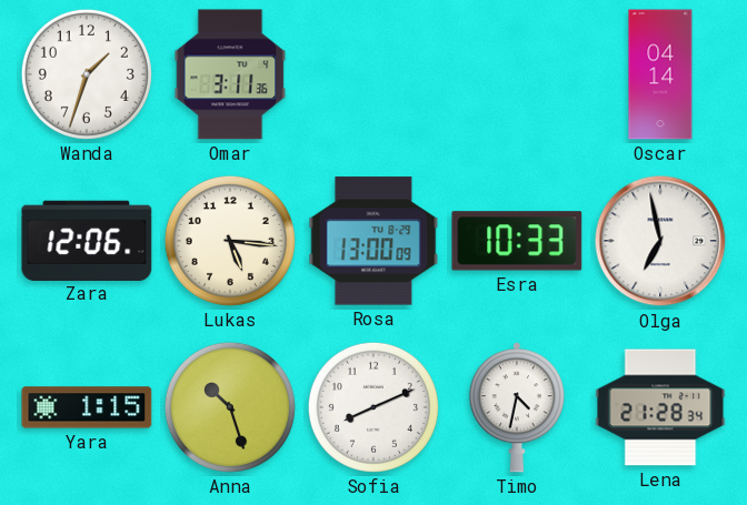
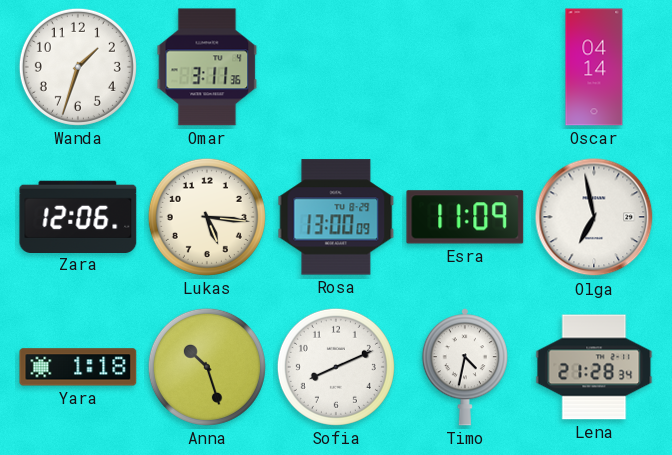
Esra: 10:33 -> 11:09 (465, 217)
Yara: 1:15 -> 1:18 (78, 367)
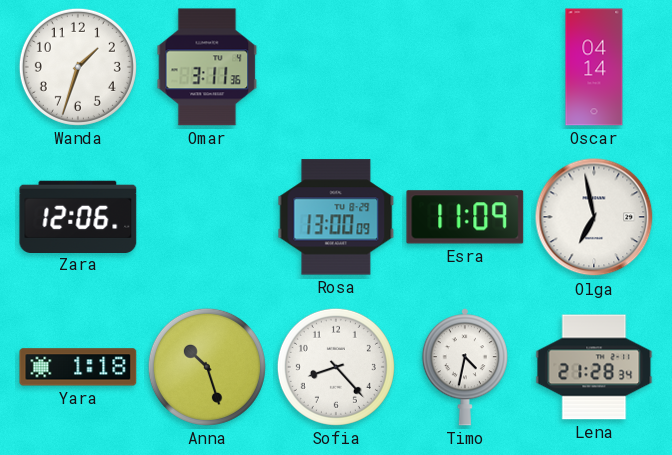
Lukas: 5:16 -> none (207, 217)
Sofia: 8:11 -> 8:23 (336, 367)
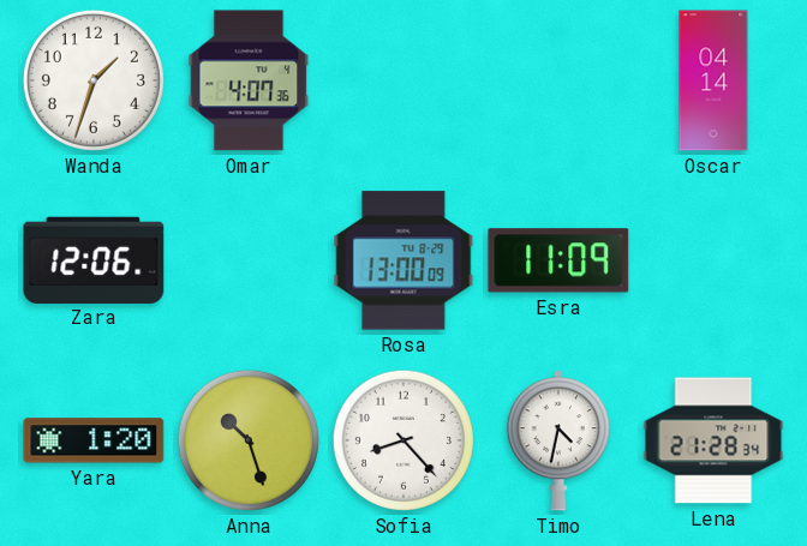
Omar: 3:11 -> 4:07 (249, 80)
Olga: 6:58 -> none (594, 217)
Yara: 1:18 -> 1:20 (94, 440)
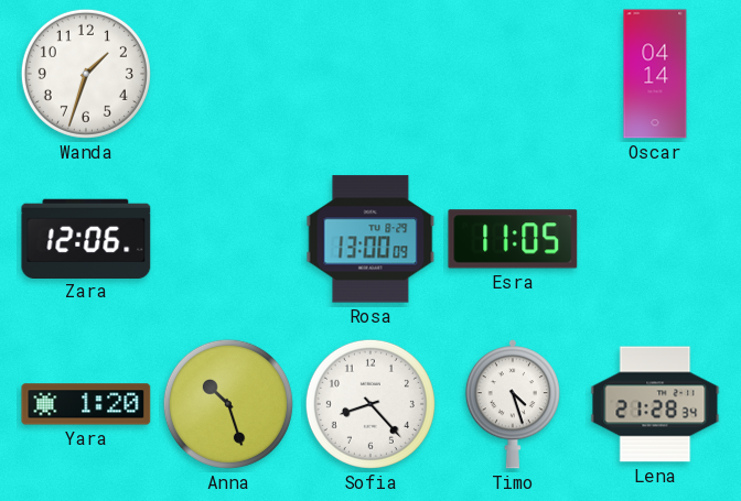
Omar: 4:07 -> none (249, 80)
Esra: 11:09 -> 11:05 (513, 239)
Timo: 4:32 -> 4:27 (513, 404)
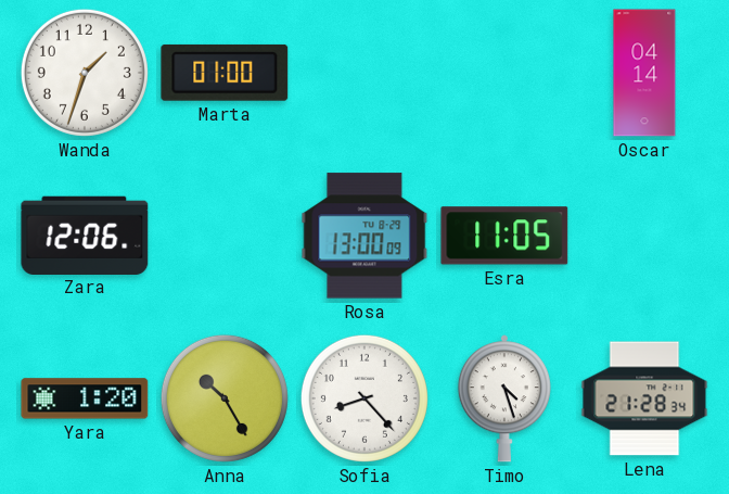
Marta: none -> 01:00 (225, 73)
Anna: 10:27 -> 10:25 (225, 398)
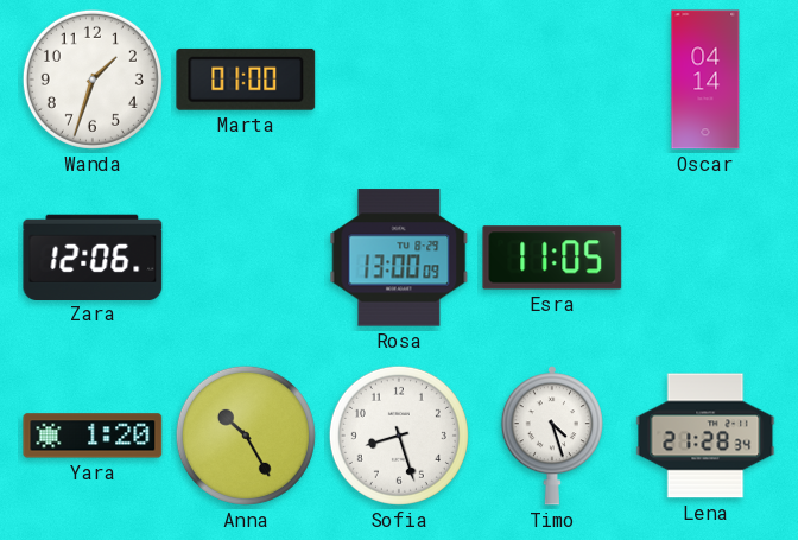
Sofia: 8:23 -> 8:27 (399, 436)
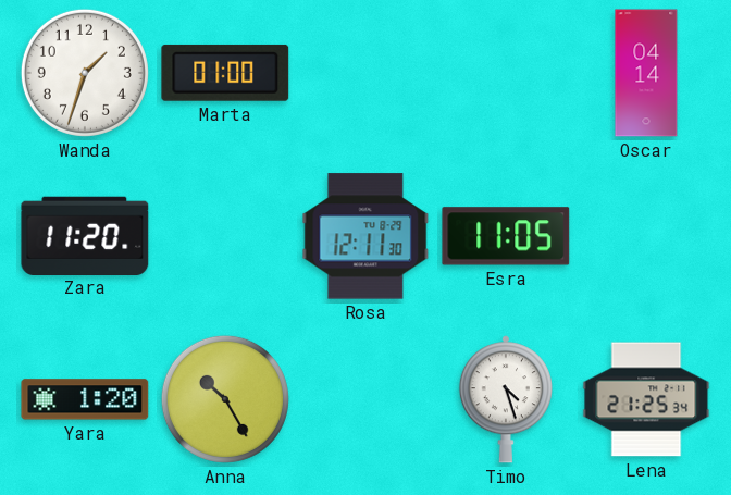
Zara: 12:06 -> 11:20 (85, 235)
Rosa: 13:00 -> 12:11 (365, 236)
Sofia: 8:27 -> none (399, 436)
Lena: 21:28 -> 21:25 (646, 399)
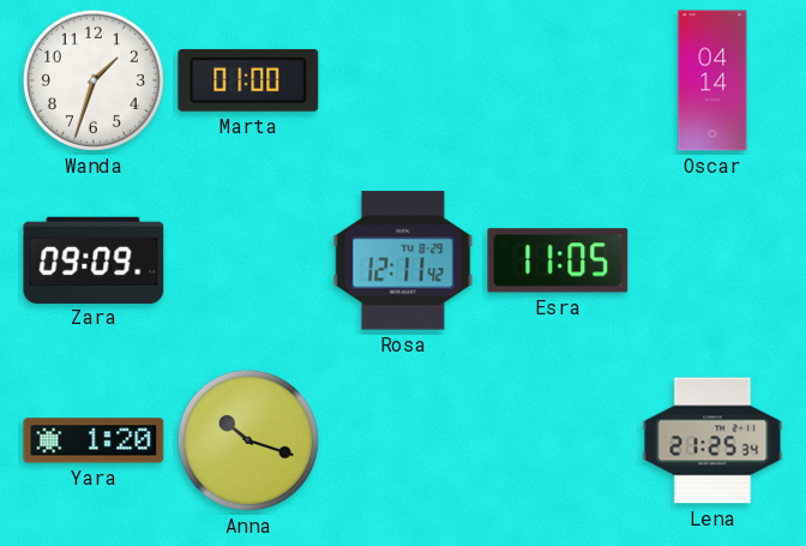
Zara: 11:20 -> 09:09 (94, 259)
Rosa: 12:11:30 -> 12:11:42 (403, 260)
Anna: 10:25 -> 10:18 (248, 440)
Timo: 4:27 -> none (506, 399)
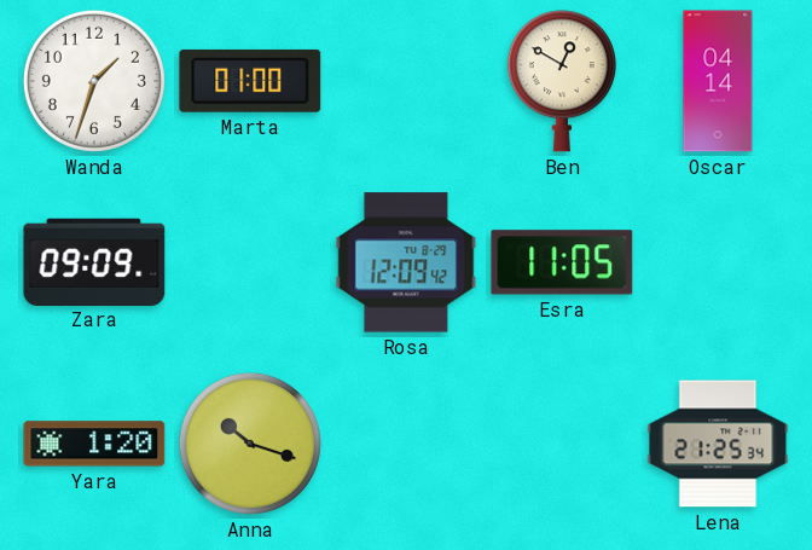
Ben: none -> 12:50 (562, 81)
Rosa: 12:11 -> 12:09 (406, 262)
